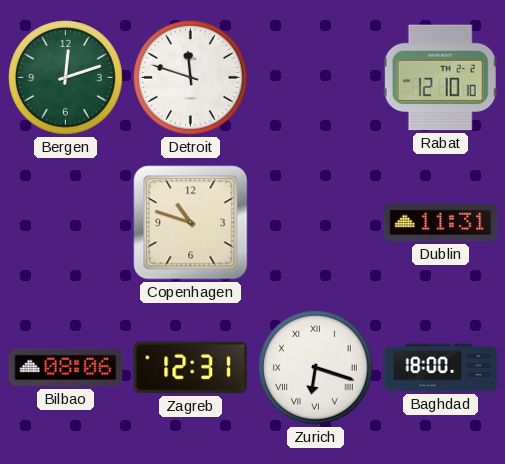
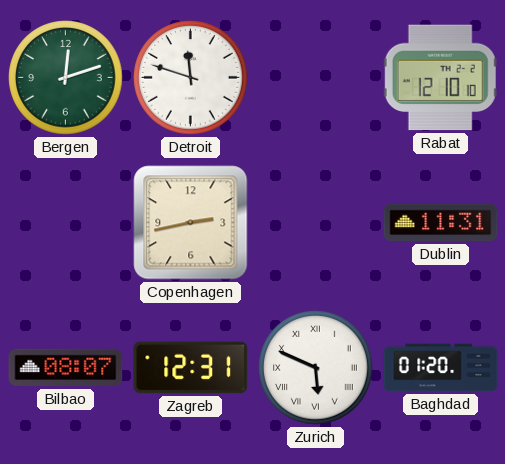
Copenhagen: 10:48 -> 2:43 (191, 223)
Bilbao: 08:06 -> 08:07 (66, 368)
Zurich: 6:18 -> 5:49 (316, 368)
Baghdad: 18:00 -> 01:20 (441, 368)
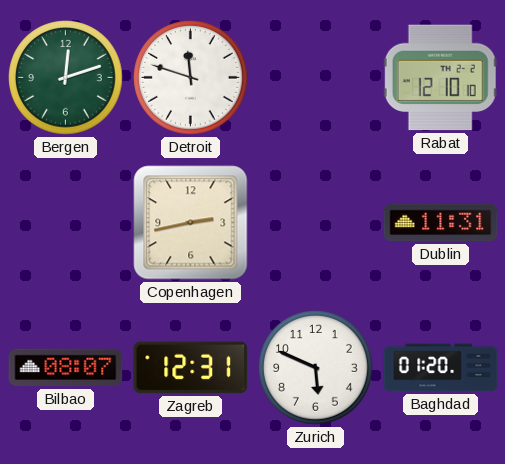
Zurich numerals: Roman -> Arabic (316, 368)
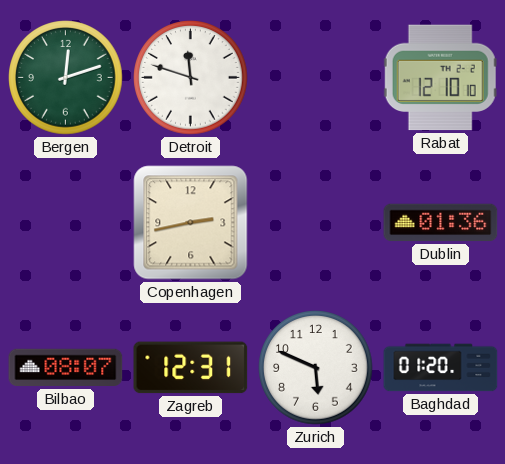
Dublin: 11:31 -> 01:36 (441, 223)
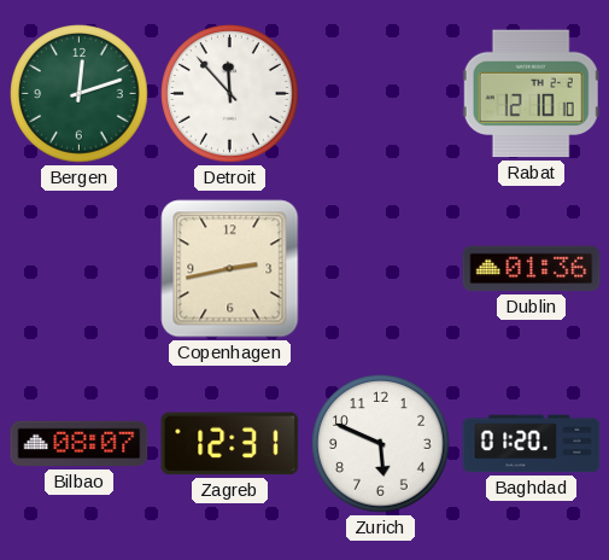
Detroit: 11:48 -> 11:53 (230, 94)
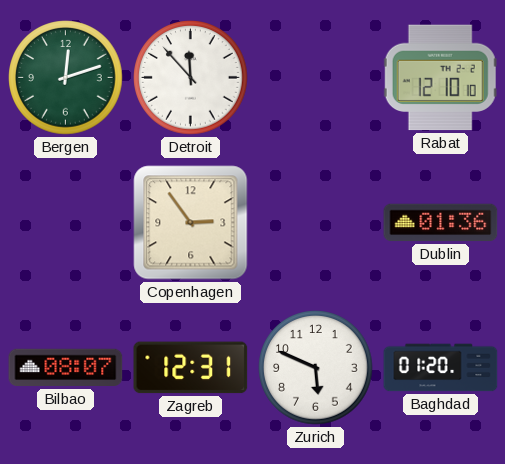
Copenhagen: 2:43 -> 2:54 (191, 223)
